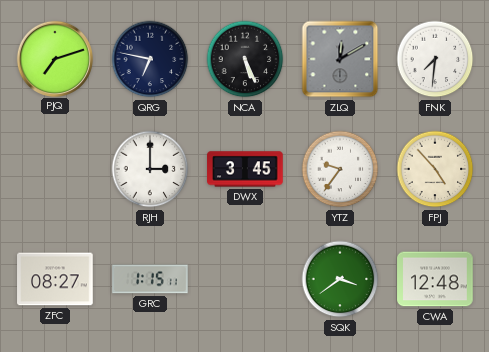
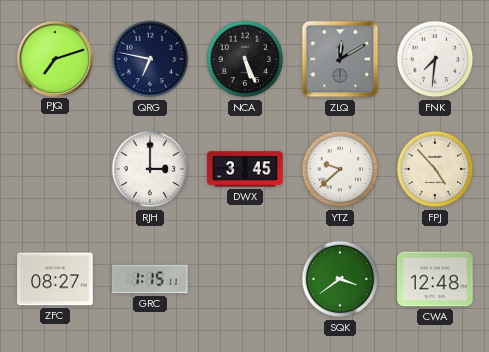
YTZ: 9:36 -> 9:38 (340, 169)
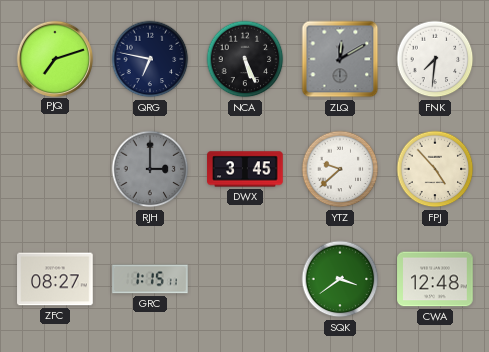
RJH dial: white -> grey (150, 169)
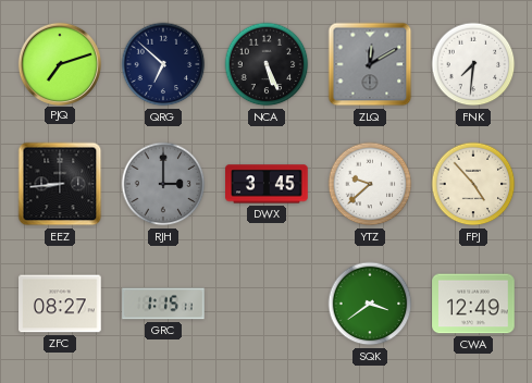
QRG: 6:47 -> 6:52 (163, 64)
EEZ: none -> 8:44 (60, 184)
CWA: 12:48 -> 12:49 (473, 304)
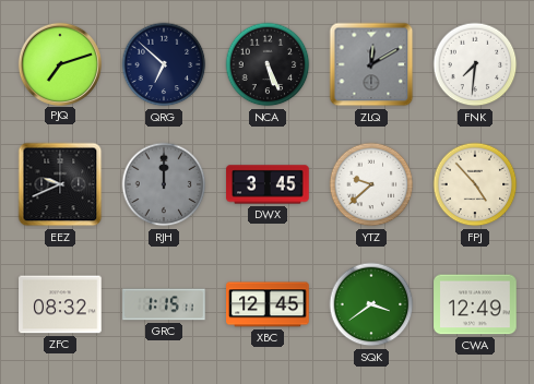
EEZ: 8:44 -> 9:41 (60, 184)
RJH: 3:00 -> 12:00 (164, 184)
ZFC: 08:27 -> 08:32 (60, 304)
XBC: none -> 12:45 (268, 304)
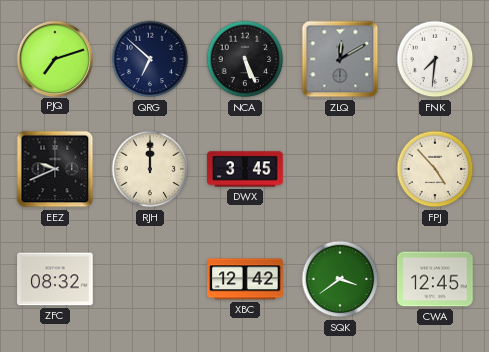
RJH dial: grey -> cream (150, 169)
YTZ: 9:38 -> none (371, 184)
GRC: 1:15 -> none (164, 304)
XBC: 12:45 -> 12:42 (245, 279)
CWA: 12:49 -> 12:45 (435, 279)
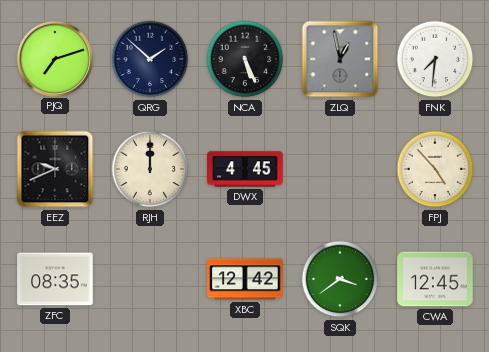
QRG: 6:52 -> 1:52 (150, 59)
ZLQ: 12:10 -> 12:58 (340, 59)
DWX: 3:45 -> 4:45 (245, 169)
ZFC: 08:32 -> 08:35 (55, 279)
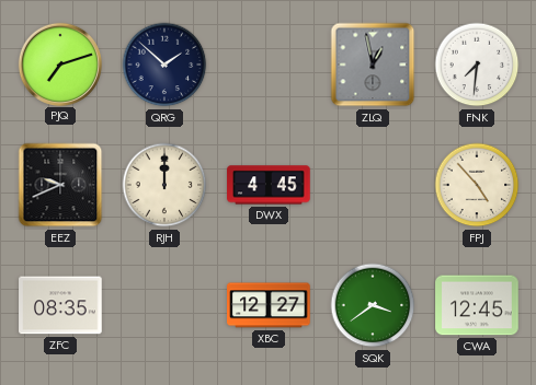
NCA: 5:26 -> none (245, 59)
XBC: 12:42 -> 12:27 (269, 305)
